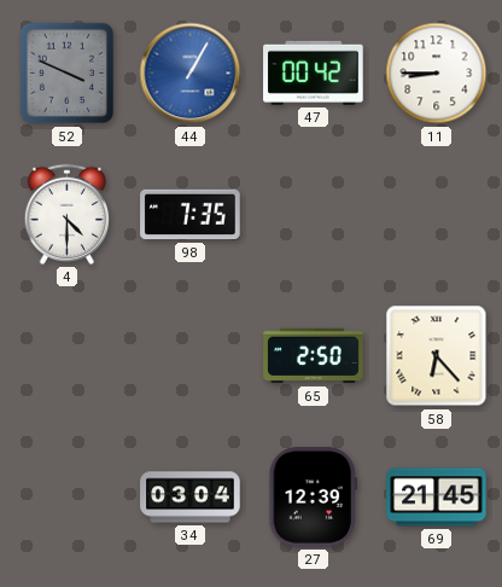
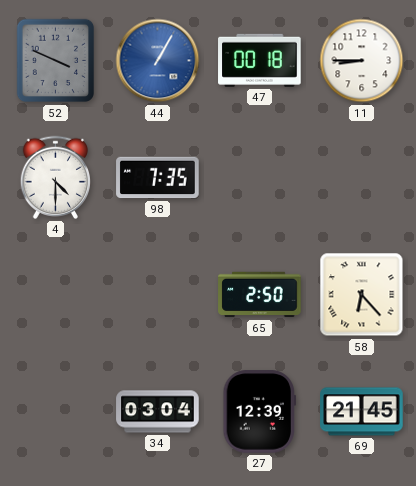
47: 00:42 -> 00:18 (260, 60)
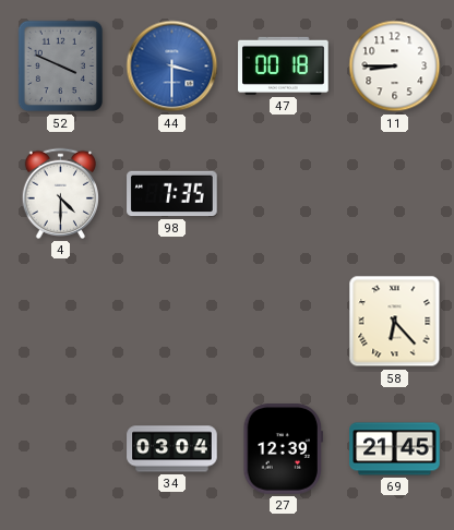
44: 1:05 -> 3:30 (172, 67)
65: 2:50 -> none (260, 295)
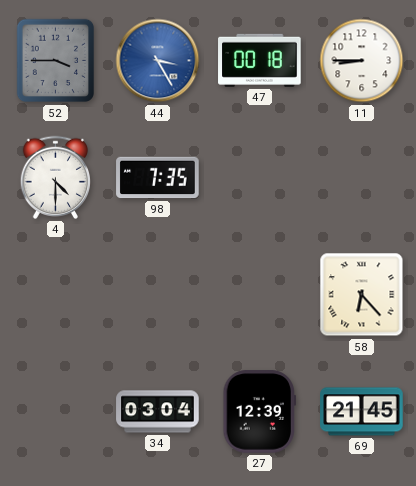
52: 3:49 -> 3:45 (55, 61)
44: 3:30 -> 3:25 (158, 61)
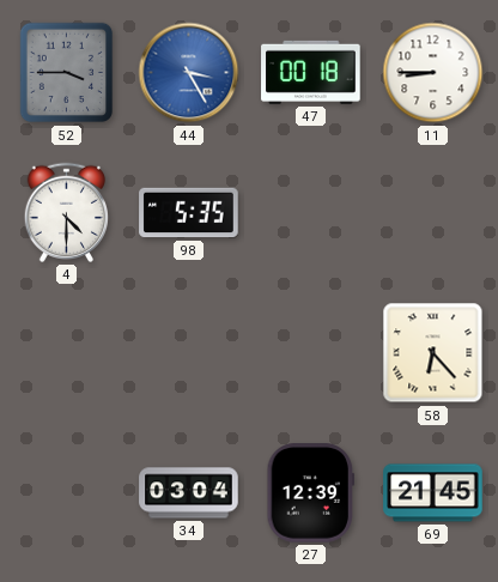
98: 7:35 -> 5:35 (189, 213)
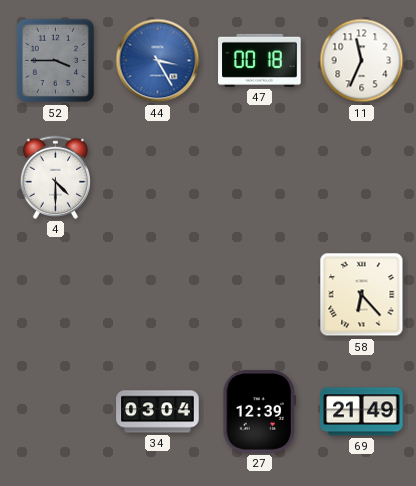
11: 8:45 -> 11:34 (362, 61)
98: 5:35 -> none (189, 213)
69: 21:45 -> 21:49 (362, 412)
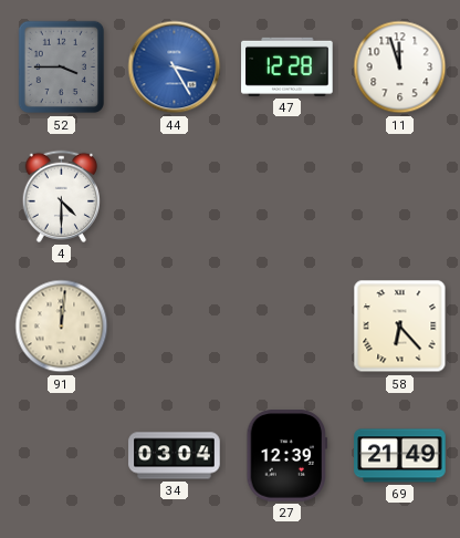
47: 00:18 -> 12:28 (287, 66)
11: 11:34 -> 11:57 (400, 68)
91: none -> 12:01 (62, 327)
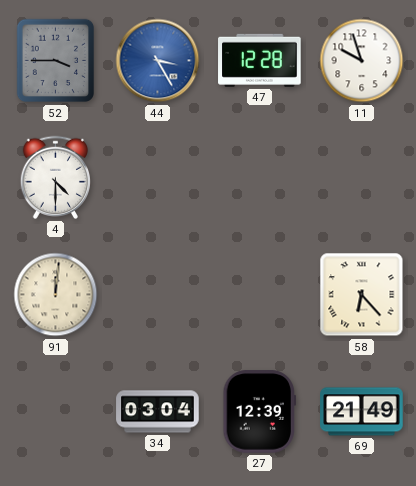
11: 11:57 -> 9:57 (362, 61)
